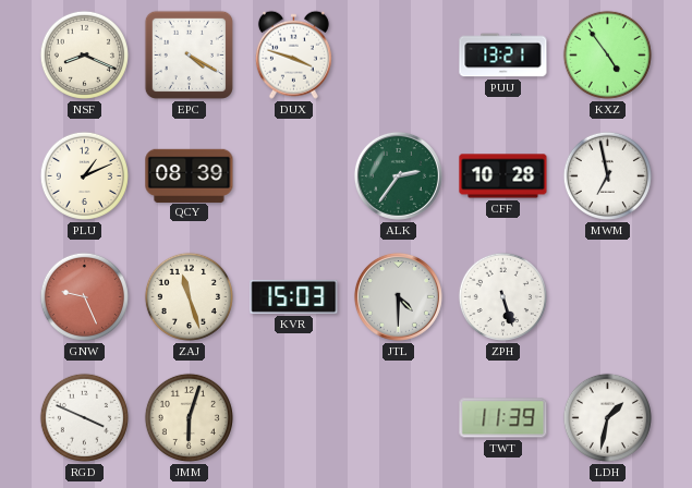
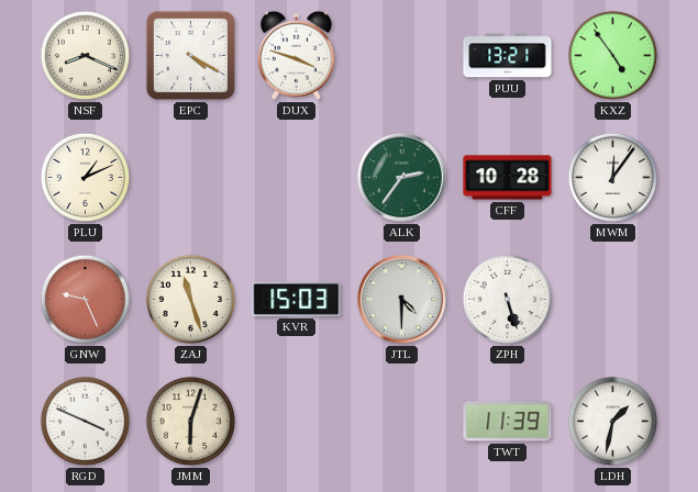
QCY: 08:39 -> none (190, 175)
MWM: 6:58 -> 12:06 (612, 177)
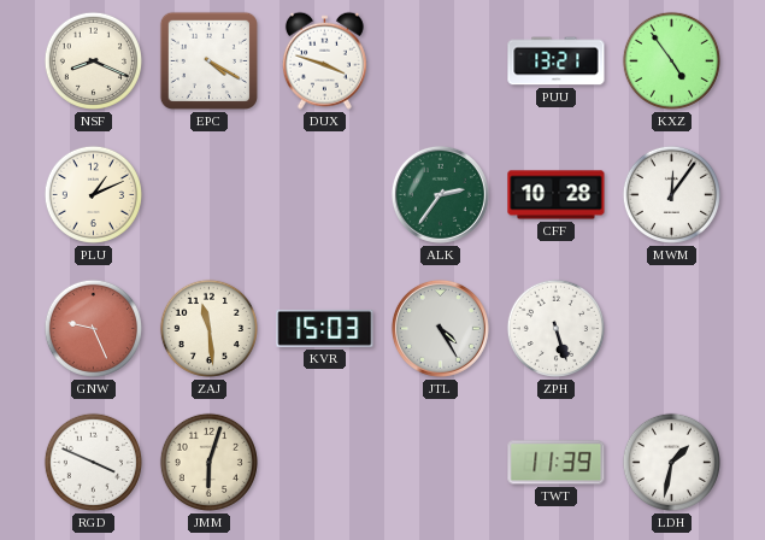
ZAJ: 11:27 -> 11:29 (208, 328)
JTL: 4:30 -> 4:25 (440, 328)
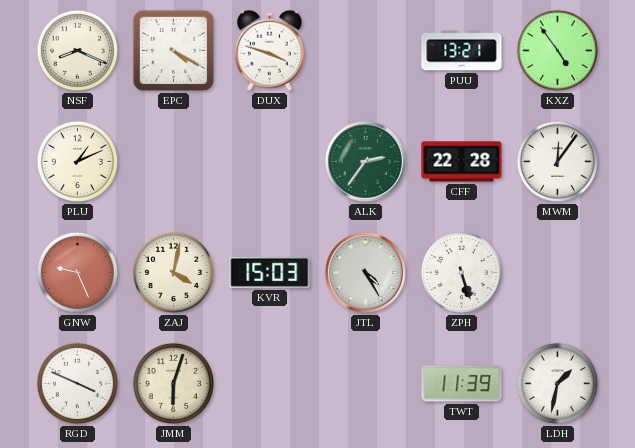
CFF: 10:28 -> 22:28 (462, 162)
ZAJ: 11:29 -> 4:02 (173, 272)
